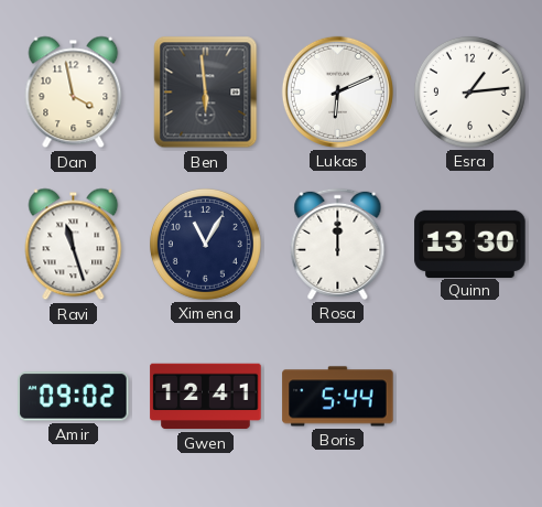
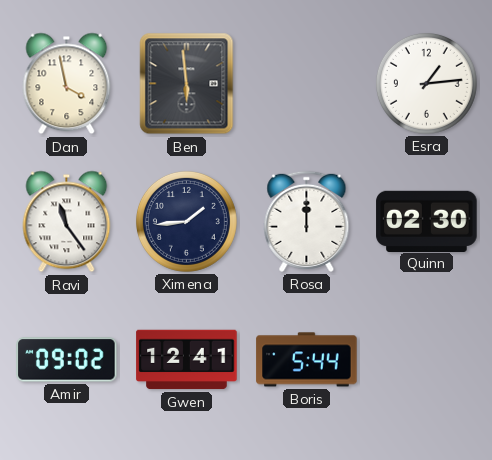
Lukas: 6:11 -> none (337, 91)
Ravi: 11:27 -> 11:24 (67, 222)
Ximena: 11:05 -> 1:44 (186, 221)
Quinn: 13:30 -> 02:30 (427, 221)
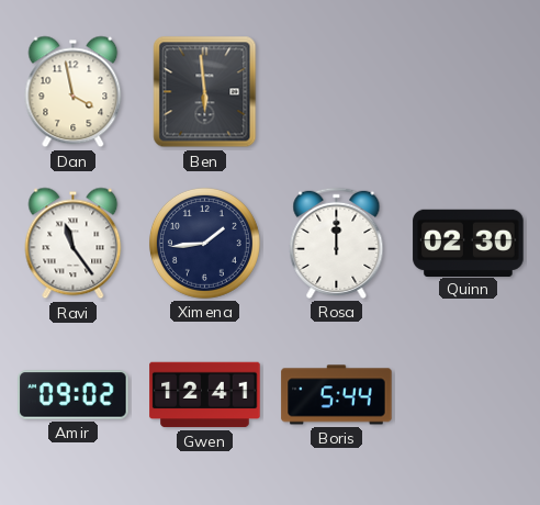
Esra: 1:14 -> none (426, 83)
